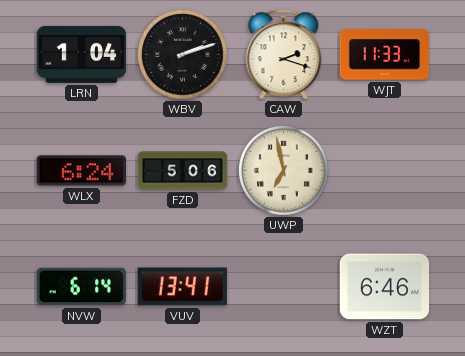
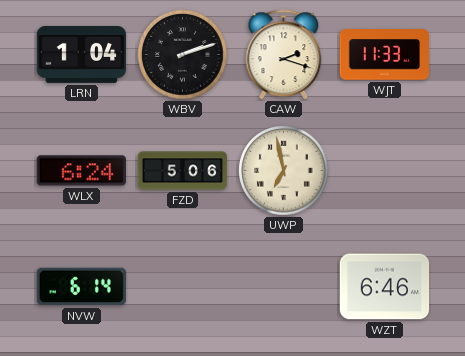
VUV: 13:41 -> none (182, 287)
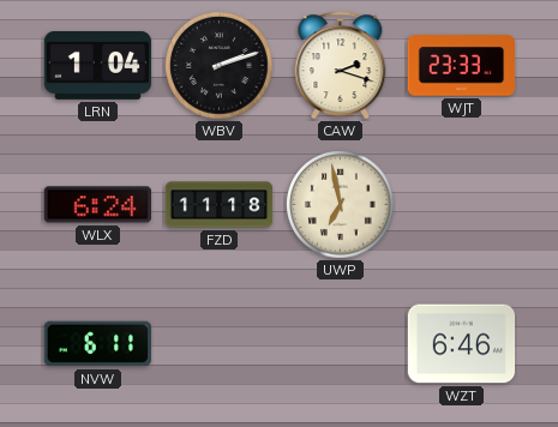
WJT: 11:33 -> 23:33 (462, 66)
FZD: 5:06 -> 11:18 (220, 205)
NVW: 6:14 -> 6:11 (97, 344)
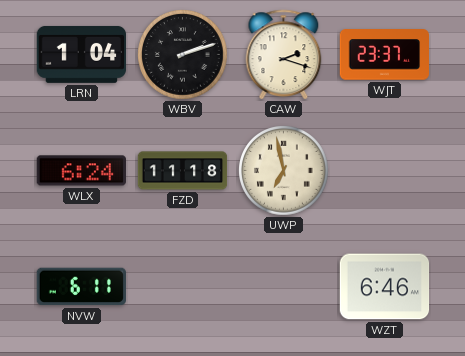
WJT: 23:33 -> 23:37 (385, 55)
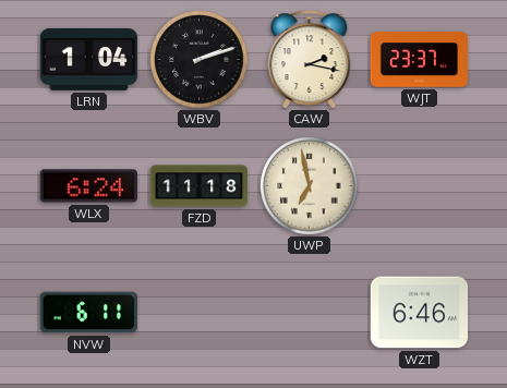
CAW: 2:18 -> 2:17 (310, 60)
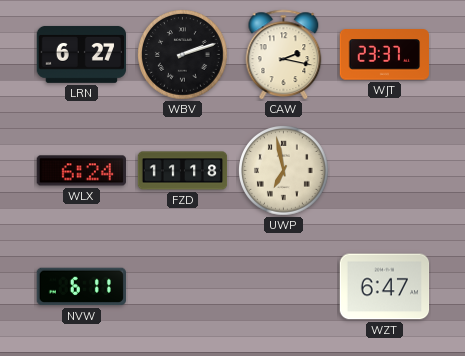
LRN: 1:04 -> 6:27 (82, 54)
WZT: 6:46 -> 6:47 (385, 287)
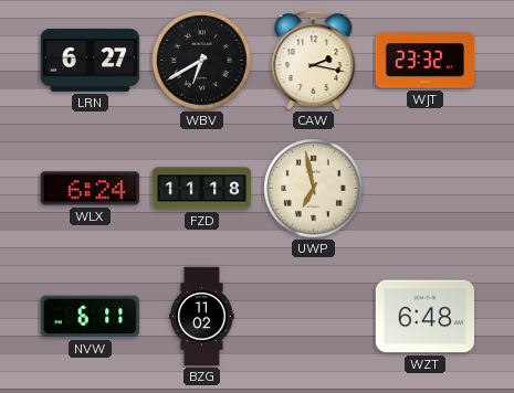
WBV: 2:12 -> 6:40 (202, 61)
WJT: 23:37 -> 23:32 (426, 61)
BZG: none -> 11:02 (202, 317)
WZT: 6:47 -> 6:48 (426, 317)
